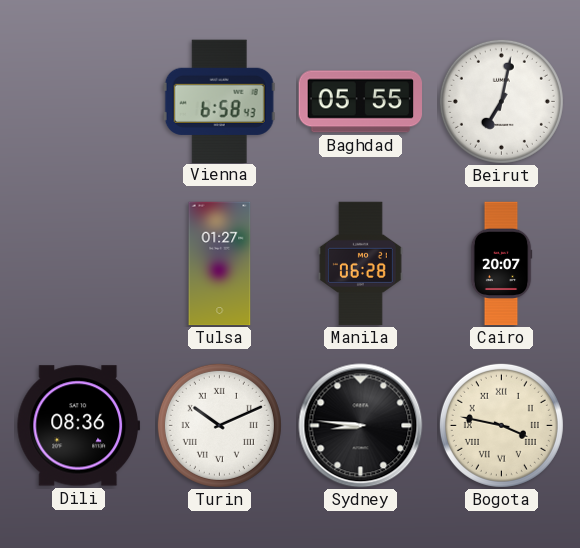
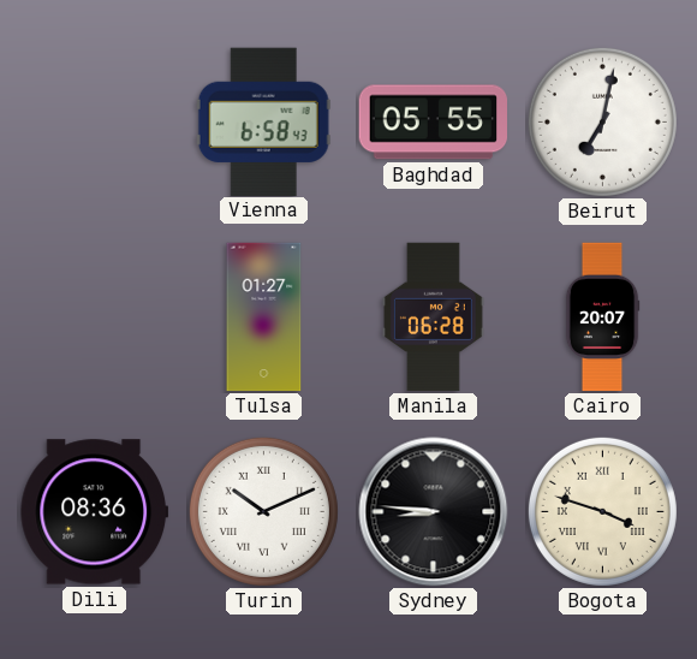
Bogota: 3:47 -> 3:48 (602, 511)
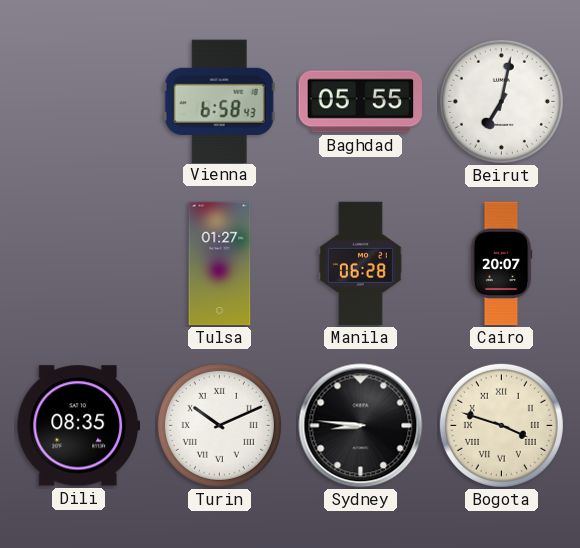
Dili: 08:36 -> 08:35 (79, 426)
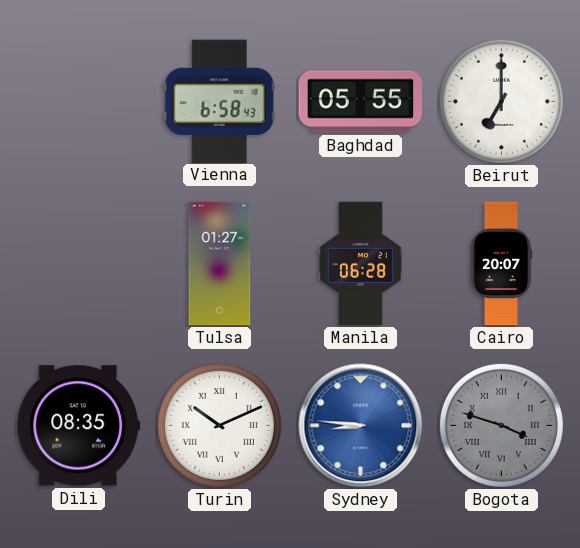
Beirut: 7:02 -> 7:00 (501, 101)
Sydney dial: black -> blue (361, 426)
Bogota dial: cream -> grey (501, 425)
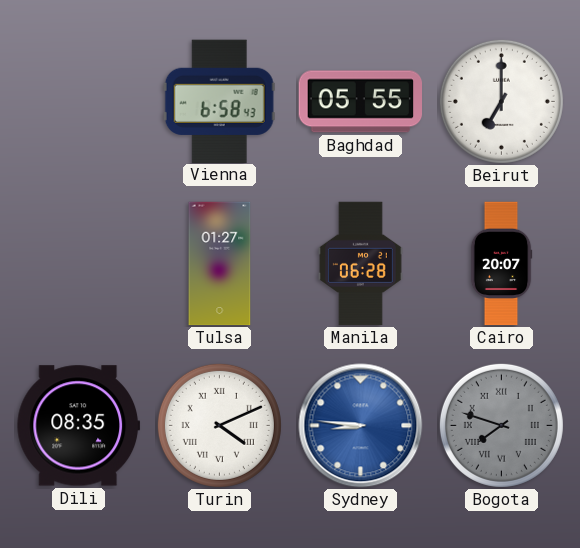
Turin: 10:11 -> 4:11 (219, 425)
Bogota: 3:48 -> 7:48 (501, 425)
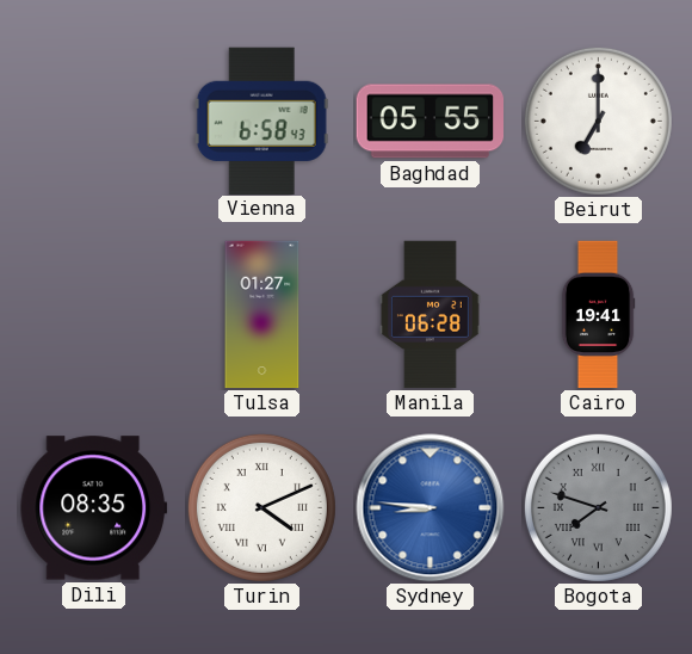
Cairo: 20:07 -> 19:41 (598, 315)
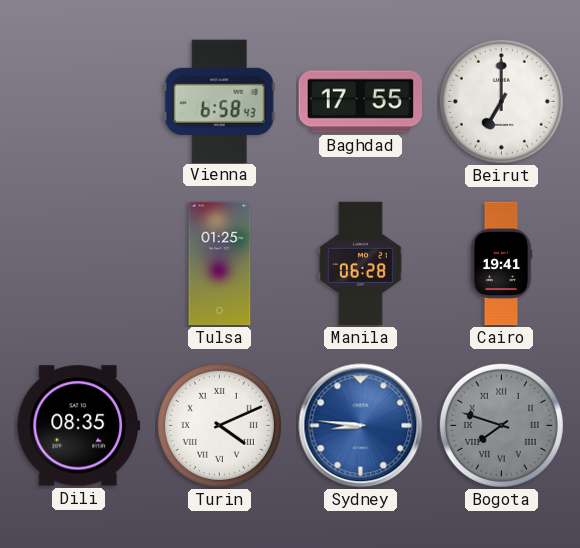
Baghdad: 05:55 -> 17:55 (361, 102)
Tulsa: 01:27 -> 01:25 (220, 264)
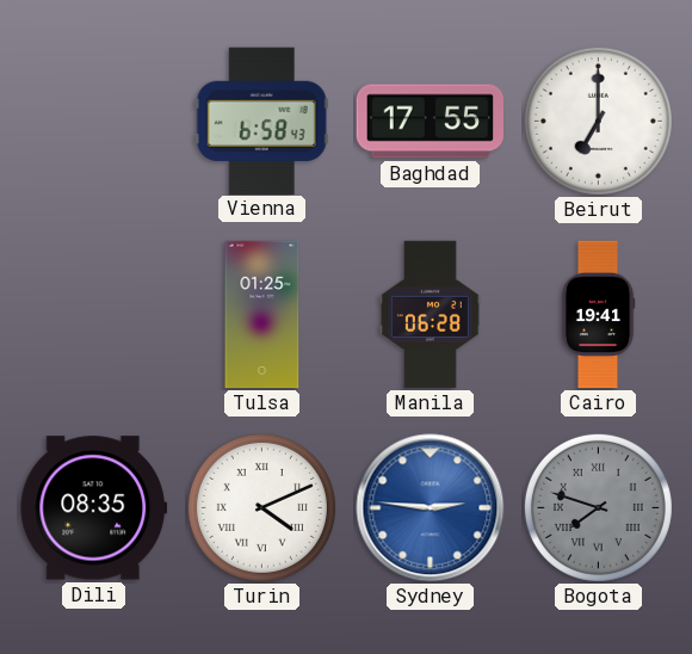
Sydney: 8:46 -> 2:46 (431, 508)
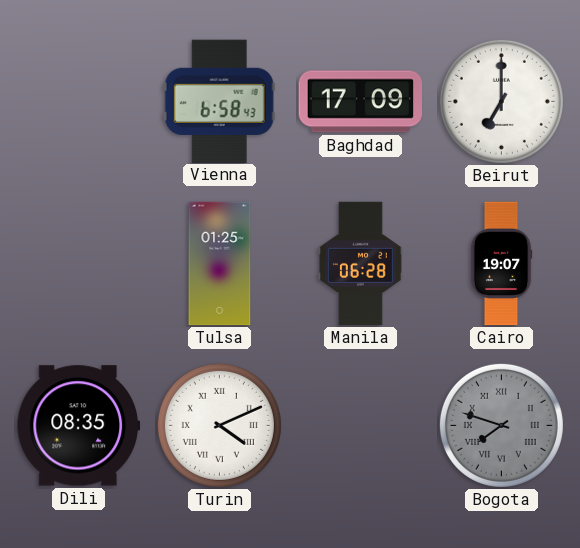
Baghdad: 17:55 -> 17:09 (361, 102)
Cairo: 19:41 -> 19:07 (501, 264)
Sydney: 2:46 -> none (431, 508)
